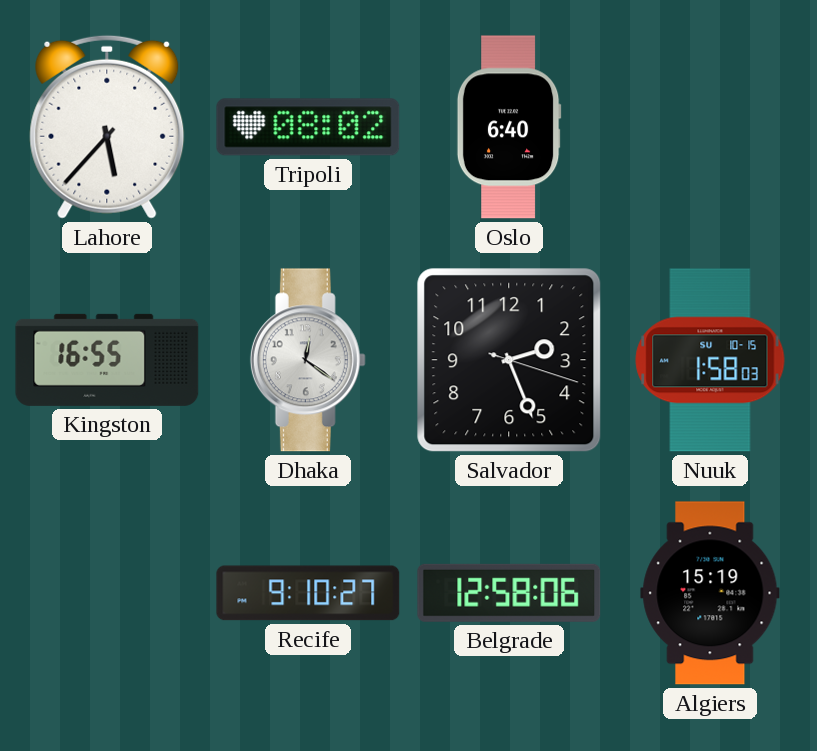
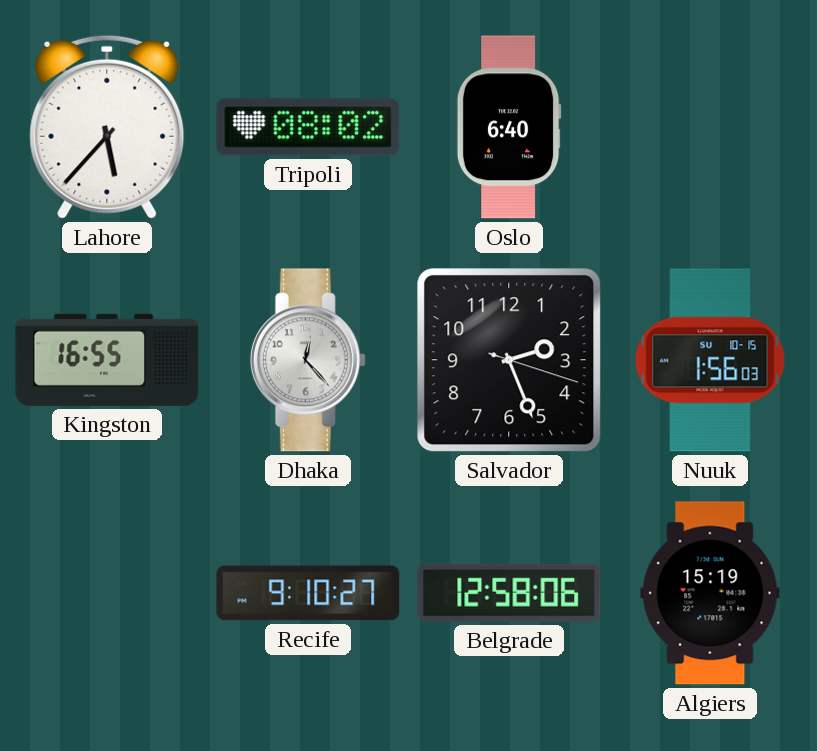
Dhaka: 12:21 -> 12:23 (308, 360)
Nuuk: 1:58 -> 1:56 (710, 360)
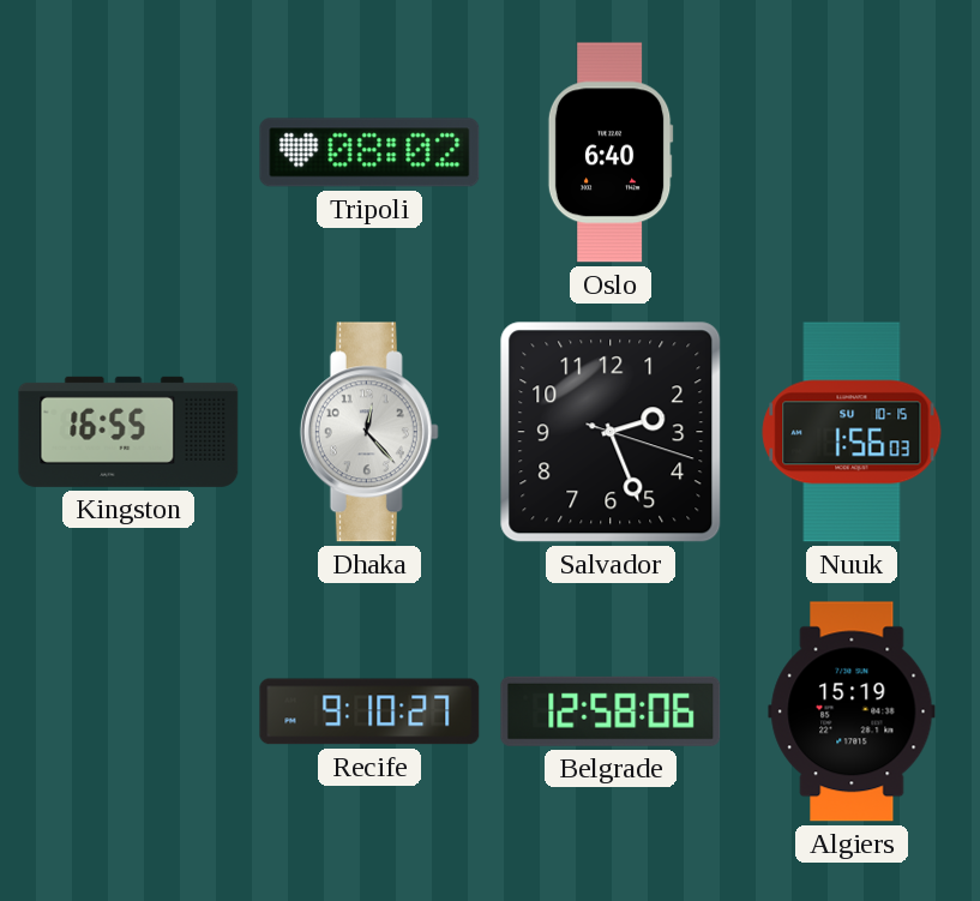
Lahore: 5:37 -> none (107, 127)
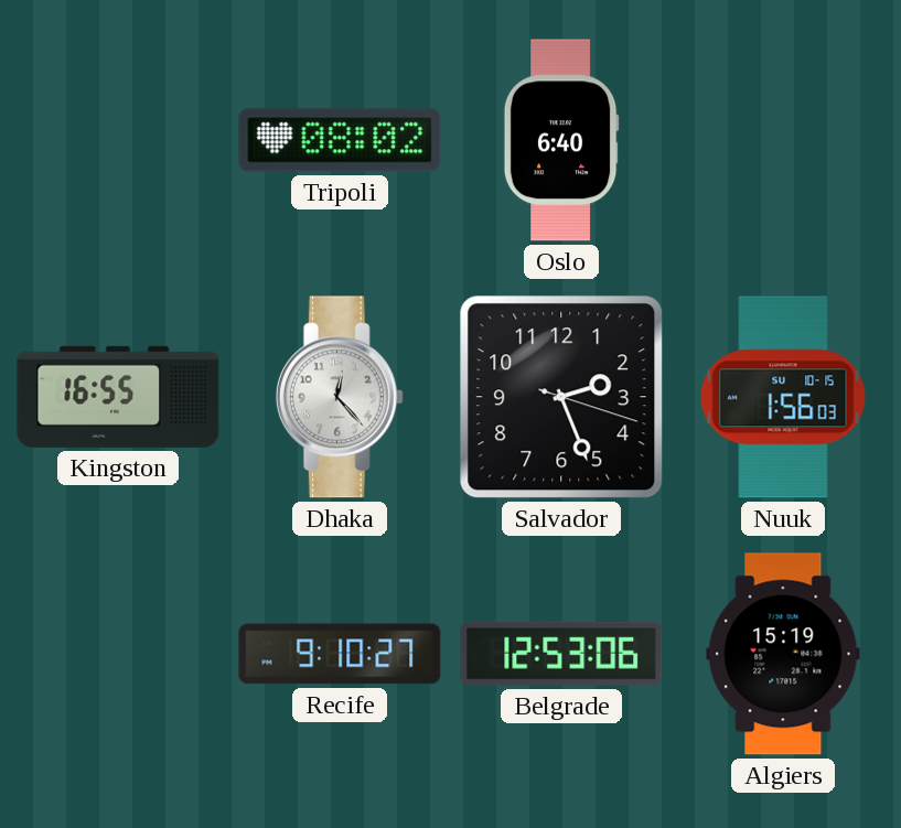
Belgrade: 12:58 -> 12:53 (561, 654)
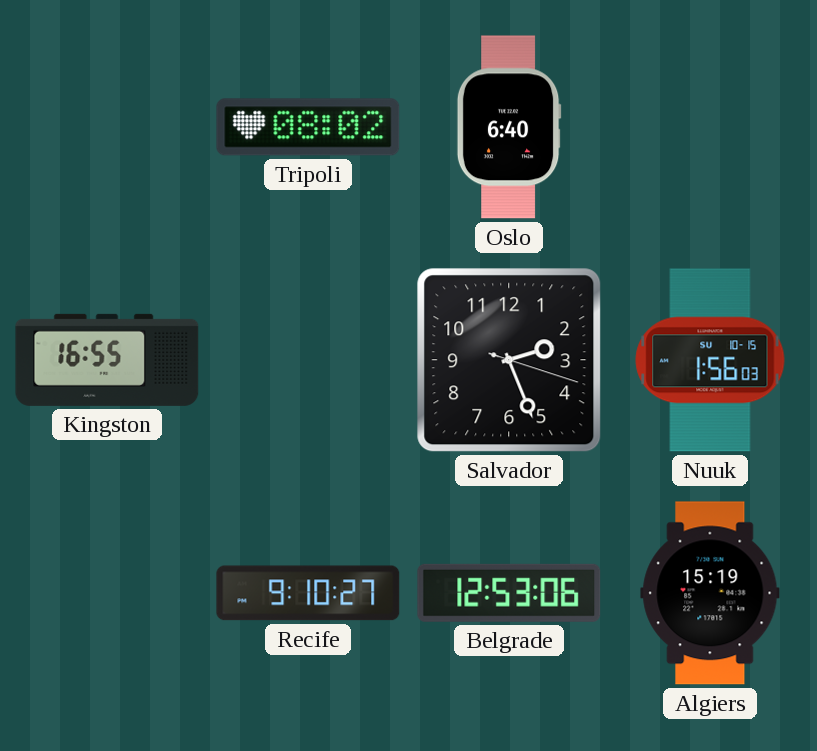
Dhaka: 12:23 -> none (340, 397)
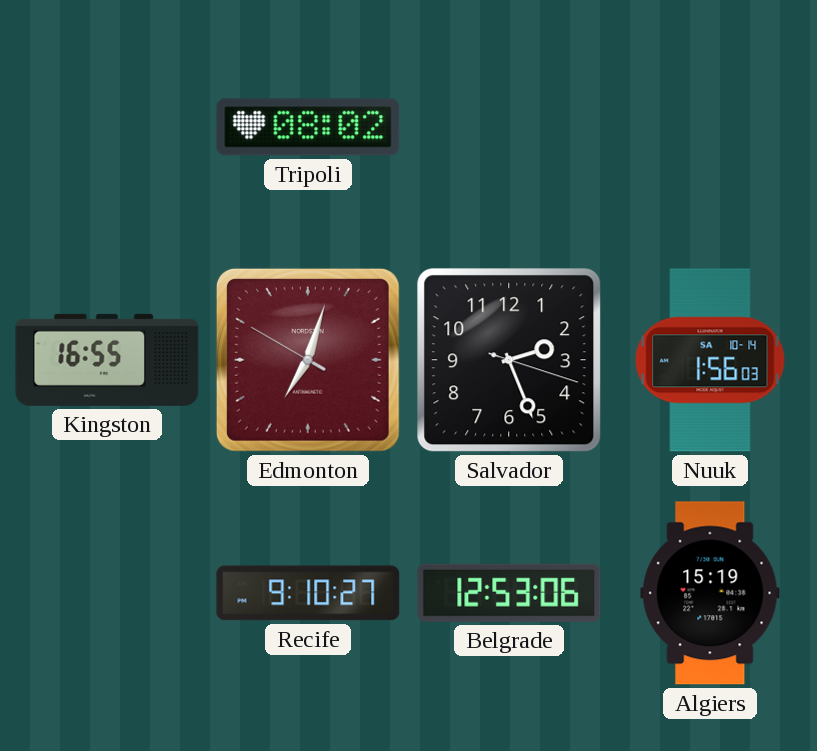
Oslo: 6:40 -> none (509, 127)
Edmonton: none -> 7:02 (308, 360)
Nuuk date: SU 10-15 -> SA 10-14 (710, 360)
